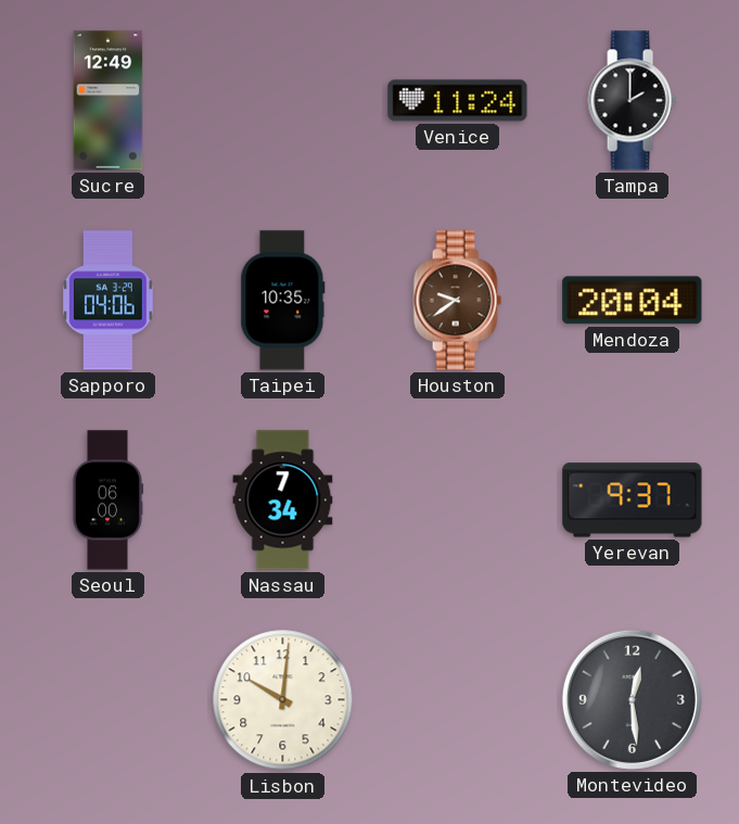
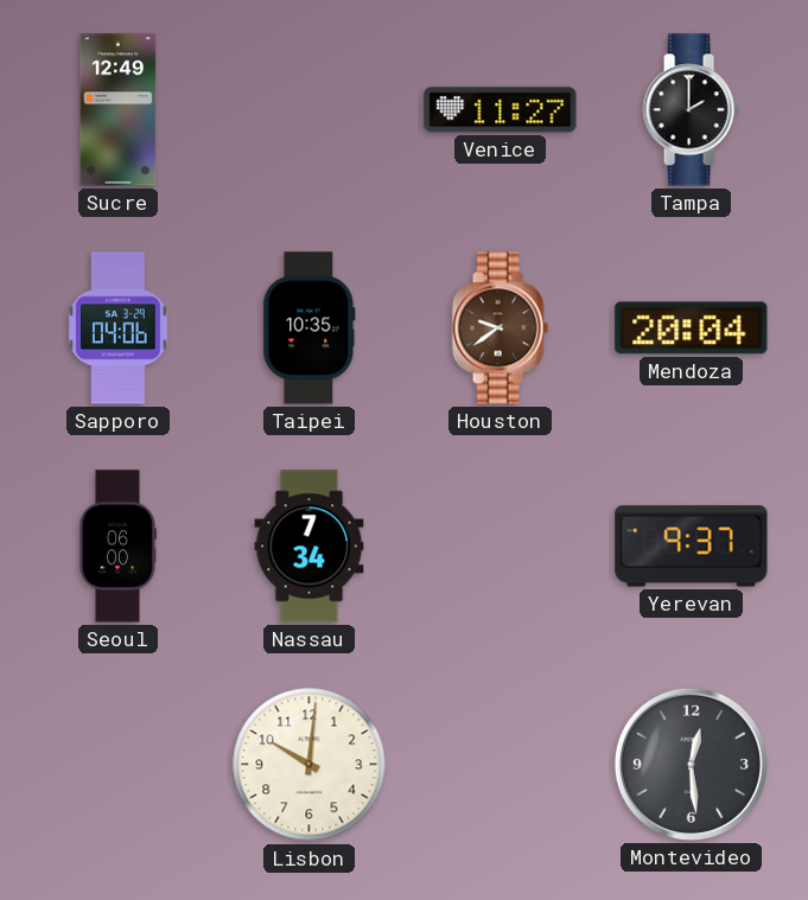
Venice: 11:24 -> 11:27 (501, 110)
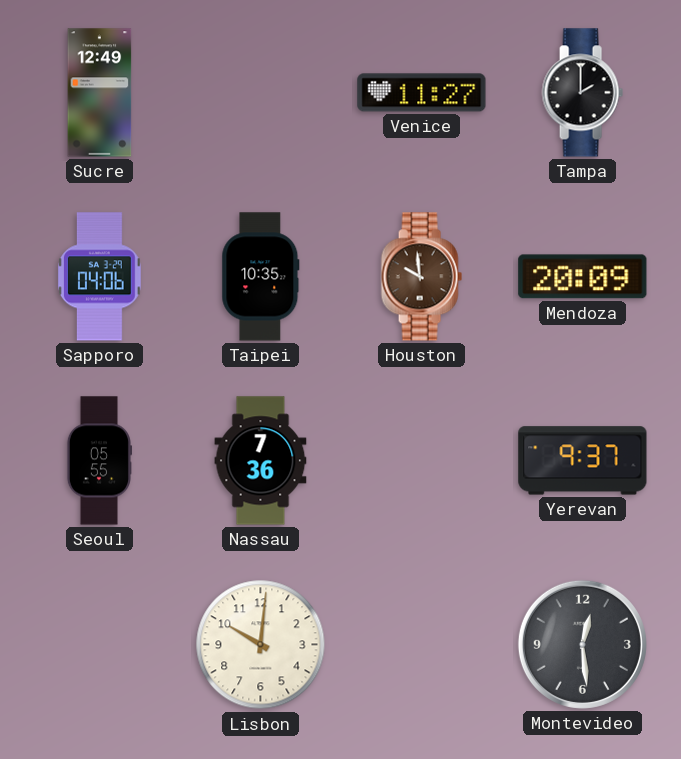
Houston: 9:39 -> 9:59 (421, 277)
Mendoza: 20:04 -> 20:09 (583, 277)
Seoul: 06:00 -> 05:55 (98, 461)
Nassau: 7:34 -> 7:36 (261, 461)
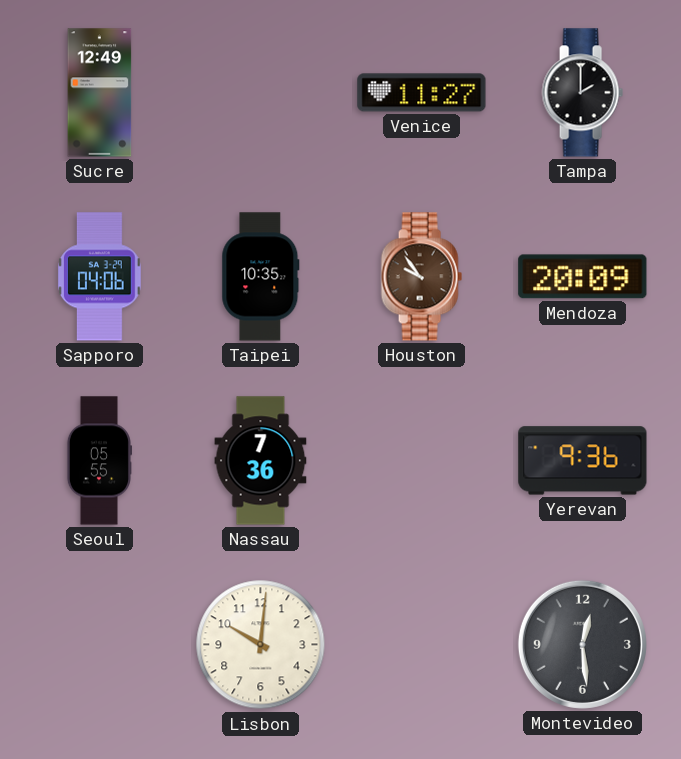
Houston: 9:59 -> 9:54 (421, 277)
Yerevan: 9:37 -> 9:36 (583, 461)
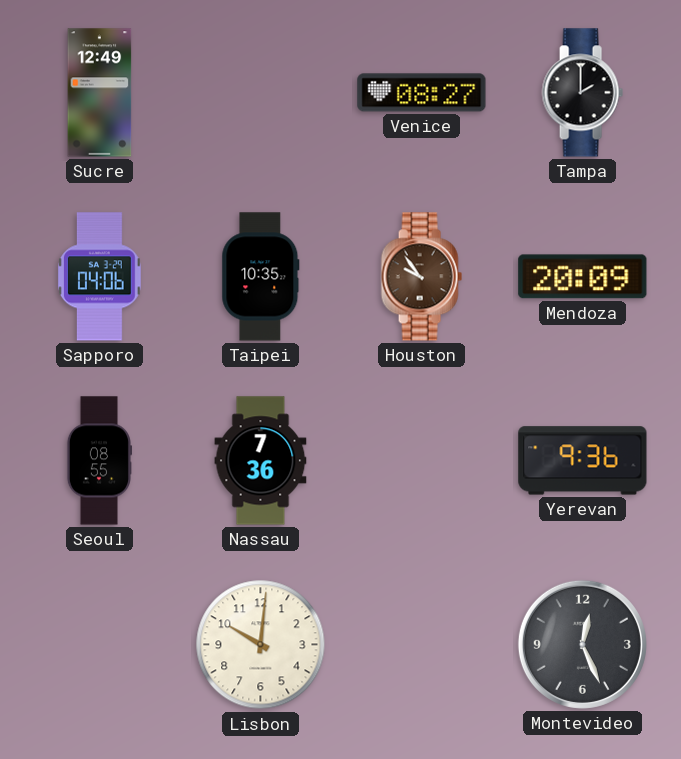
Venice: 11:27 -> 08:27 (422, 93)
Seoul: 05:55 -> 08:55 (98, 461)
Montevideo: 12:29 -> 12:26 (582, 644)
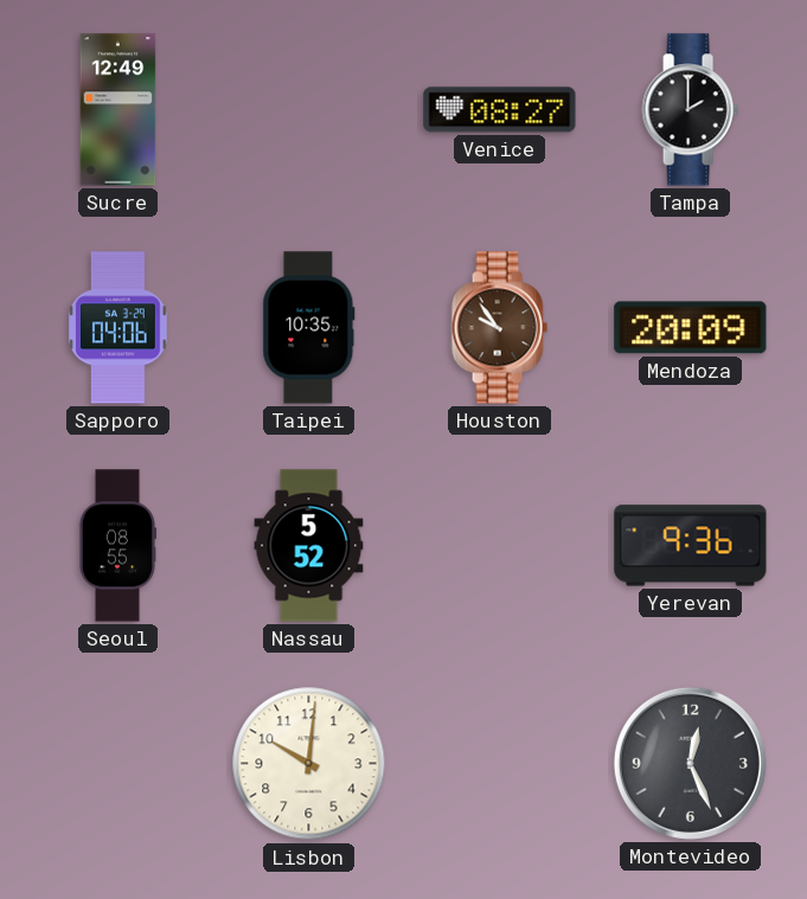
Nassau: 7:36 -> 5:52 (309, 546)
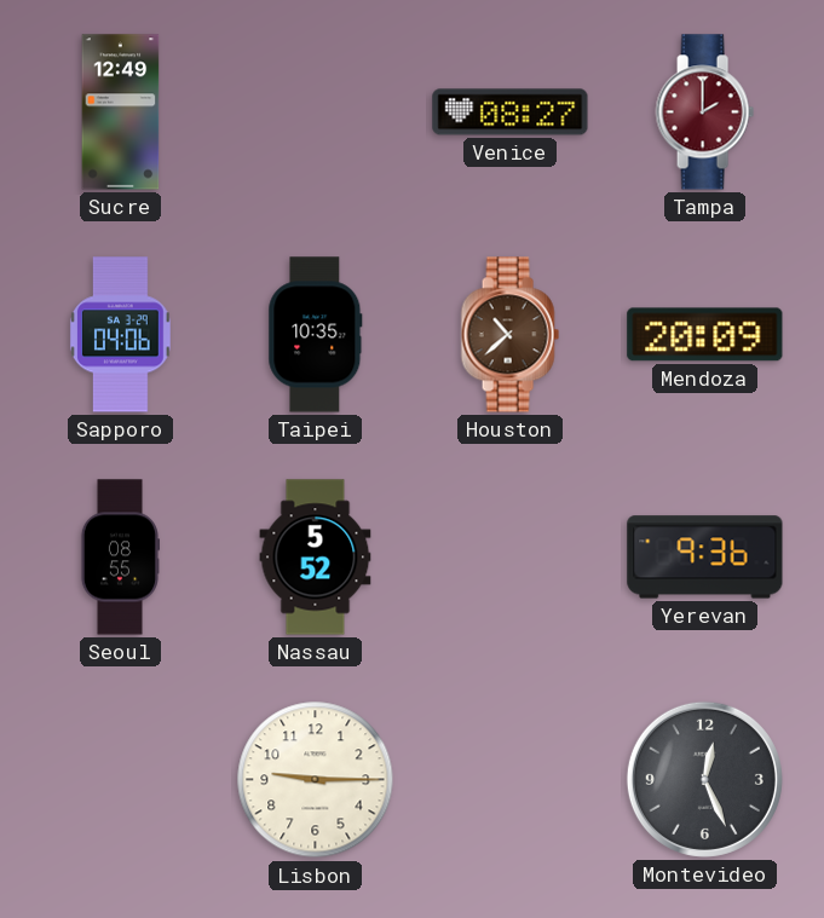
Tampa dial: black -> burgundy (704, 112)
Houston: 9:54 -> 10:38 (509, 335)
Lisbon: 10:01 -> 9:15 (316, 780)
